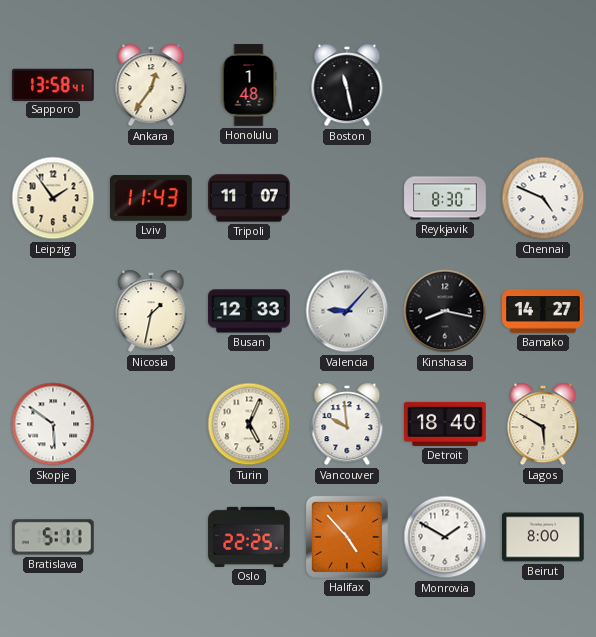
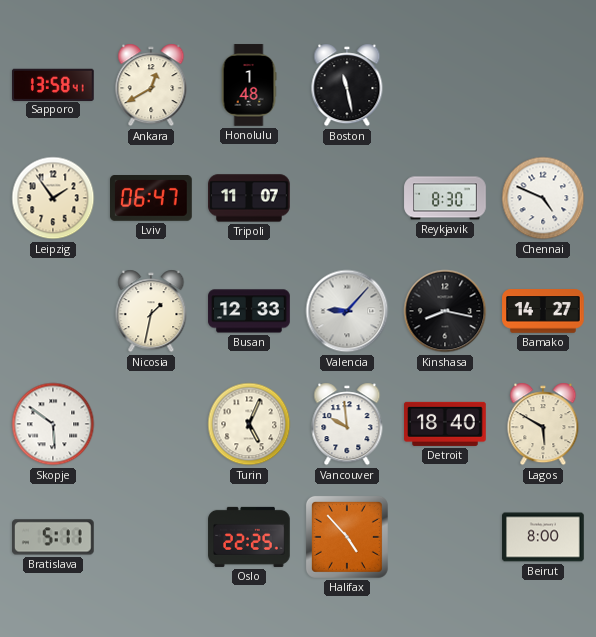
Ankara: 12:36 -> 12:40 (151, 85)
Lviv: 11:43 -> 06:47 (152, 199)
Monrovia: 1:50 -> none (445, 537)
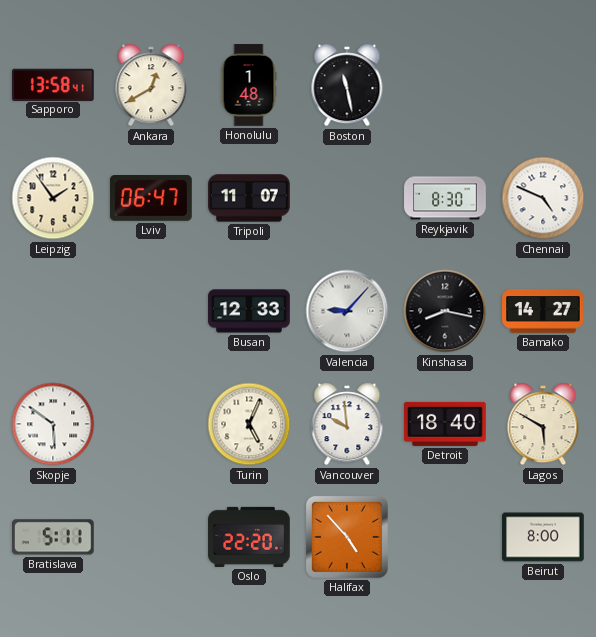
Nicosia: 1:32 -> none (151, 311)
Oslo: 22:25 -> 22:20 (249, 537)
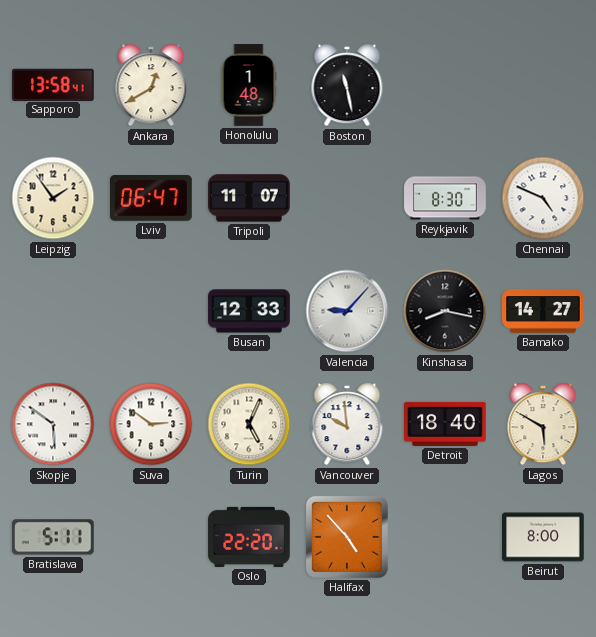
Suva: none -> 2:51 (151, 424)
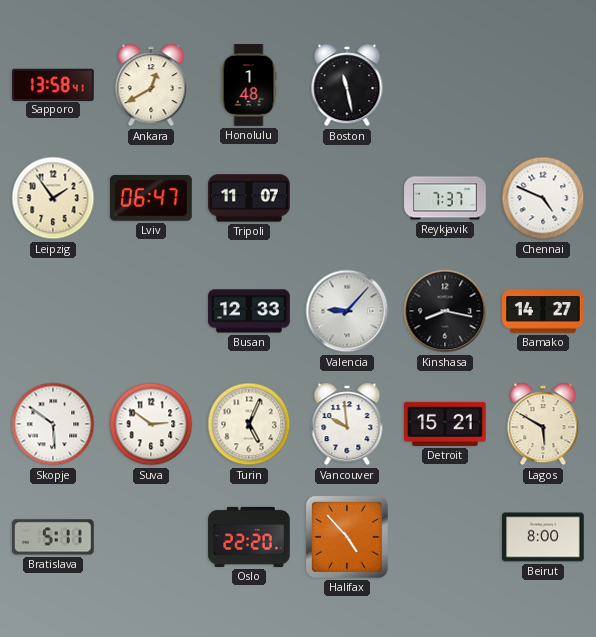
Reykjavik: 8:30 -> 7:37 (445, 198)
Detroit: 18:40 -> 15:21 (445, 424)
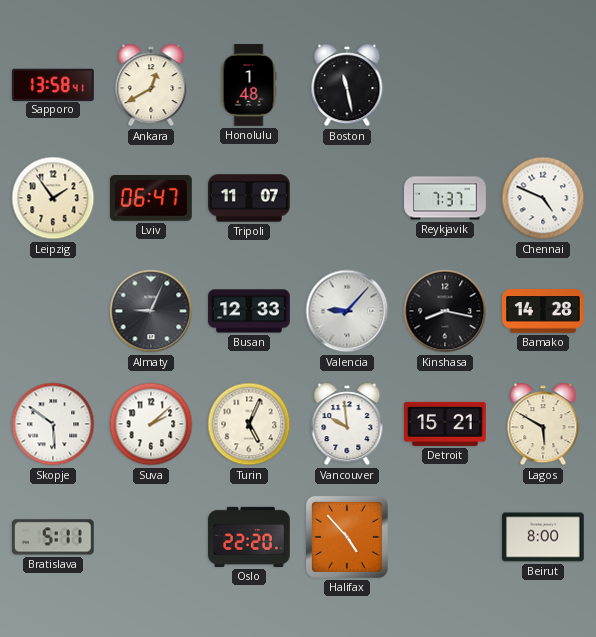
Almaty: none -> 9:04 (151, 311)
Bamako: 14:27 -> 14:28 (543, 311)
Suva: 2:51 -> 2:08 (151, 424)
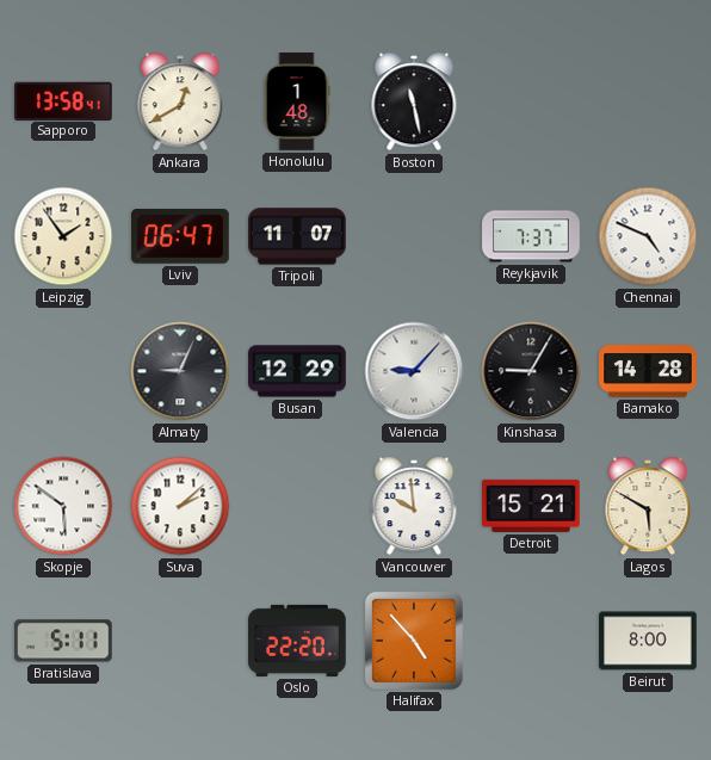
Busan: 12:33 -> 12:29 (297, 371)
Kinshasa: 8:17 -> 9:05 (531, 371)
Turin: 5:04 -> none (249, 424)
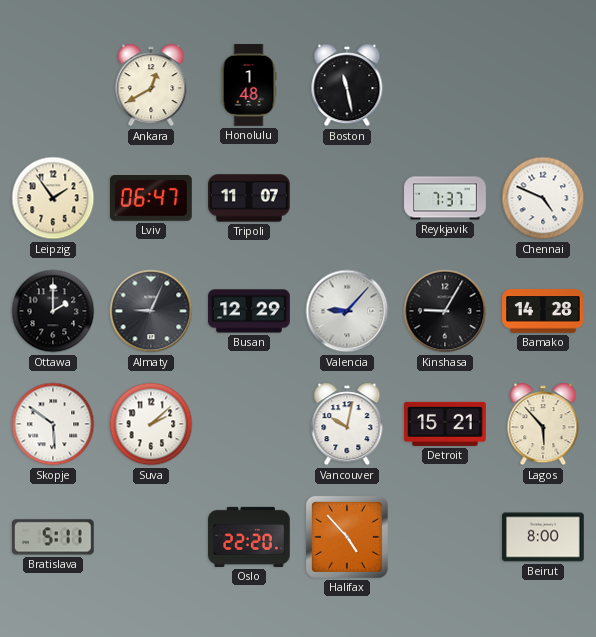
Sapporo: 13:58 -> none (64, 100)
Ottawa: none -> 2:00 (53, 311)
Vancouver: 9:59 -> 10:02 (347, 424)
Lagos: 5:50 -> 5:53 (543, 424)
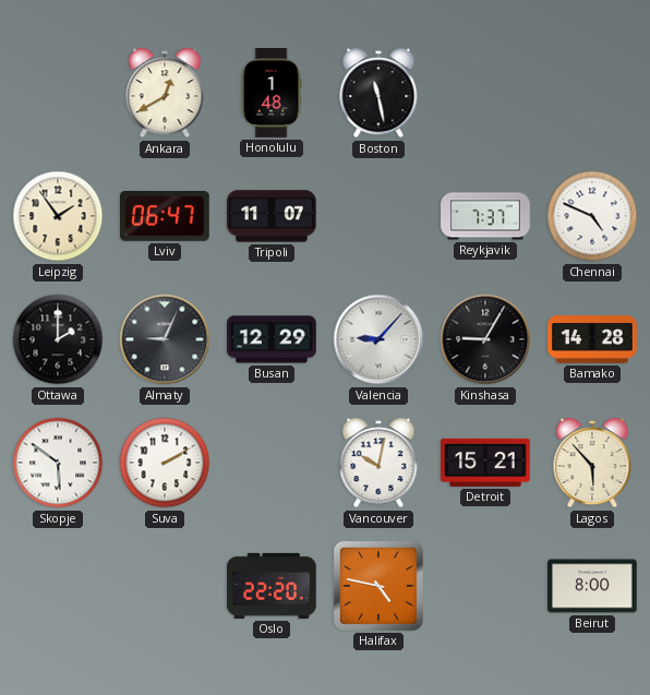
Suva: 2:08 -> 2:10 (165, 463)
Bratislava: 5:11 -> none (54, 537)
Halifax: 4:53 -> 4:47 (378, 586)
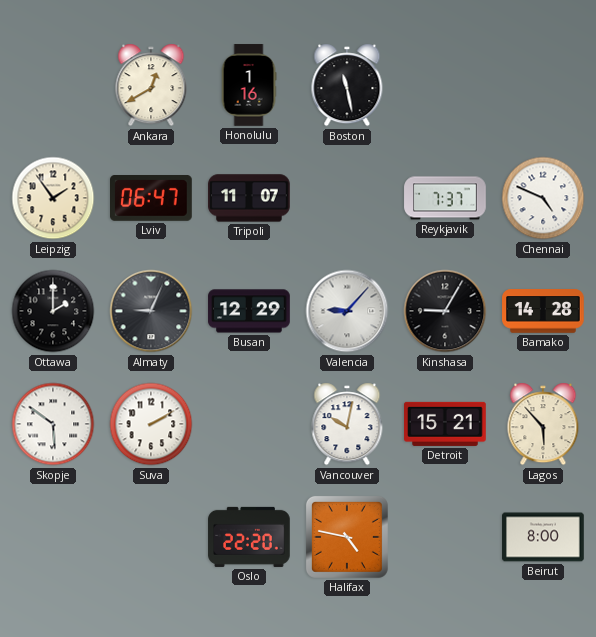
Honolulu: 1:48 -> 1:16 (249, 85)
